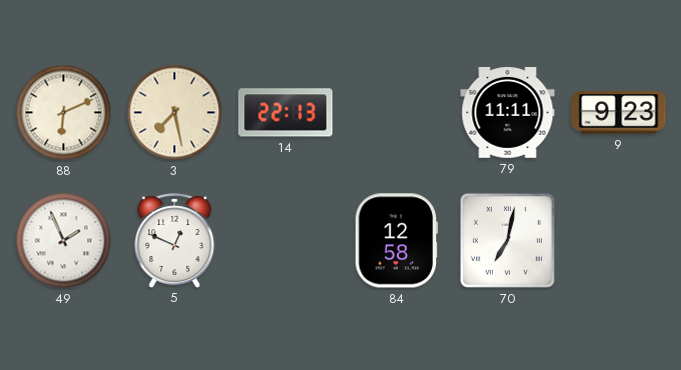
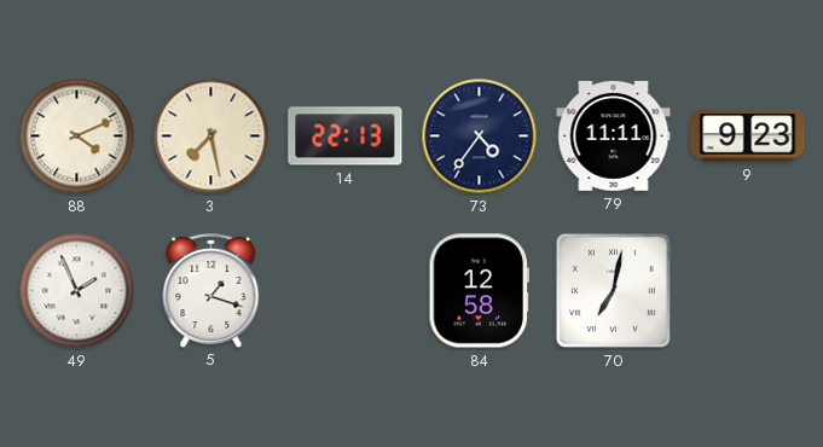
88: 6:11 -> 4:11 (77, 137)
73: none -> 4:36 (480, 137)
5: 12:49 -> 1:18 (211, 290)
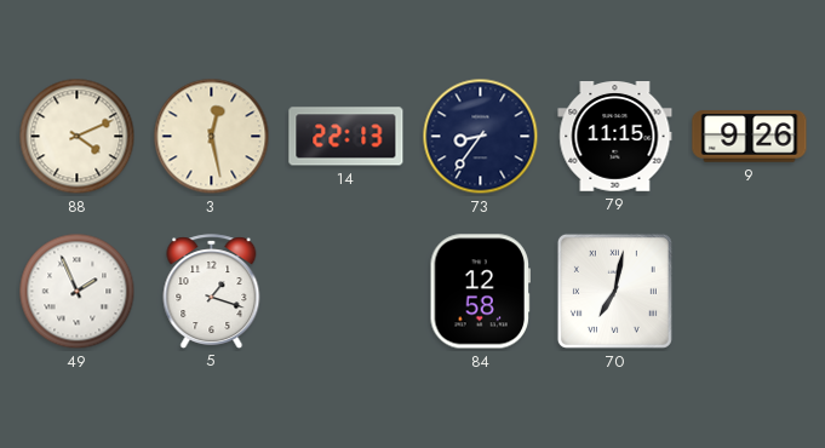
3: 7:28 -> 12:28 (212, 137)
73: 4:36 -> 8:36 (481, 137)
79: 11:11 -> 11:15 (615, 137)
9: 9:23 -> 9:26 (750, 137)
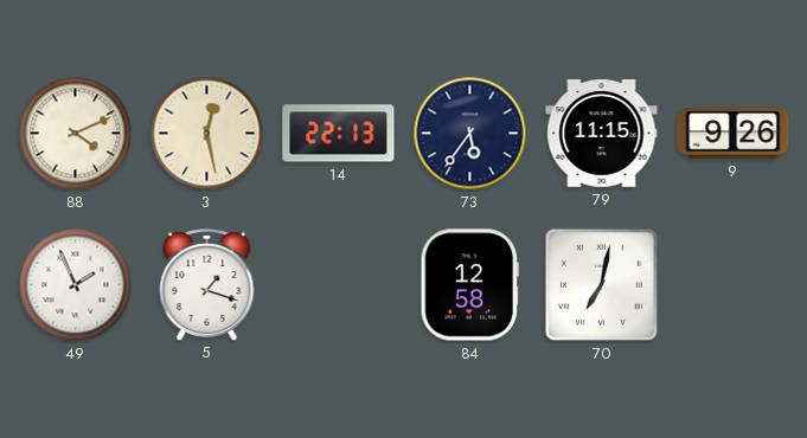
73: 8:36 -> 5:36 (470, 134)
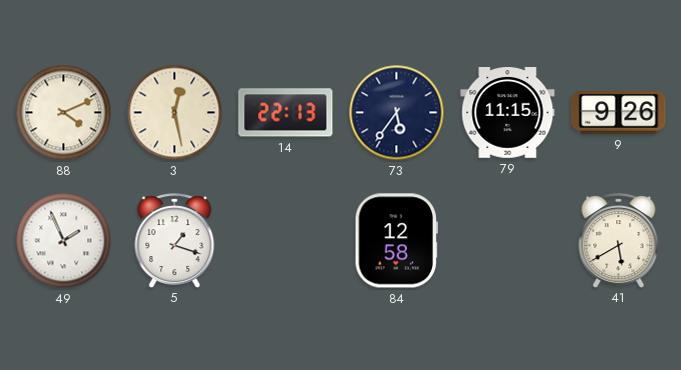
70: 7:02 -> none (601, 284)
41: none -> 5:40 (619, 240)
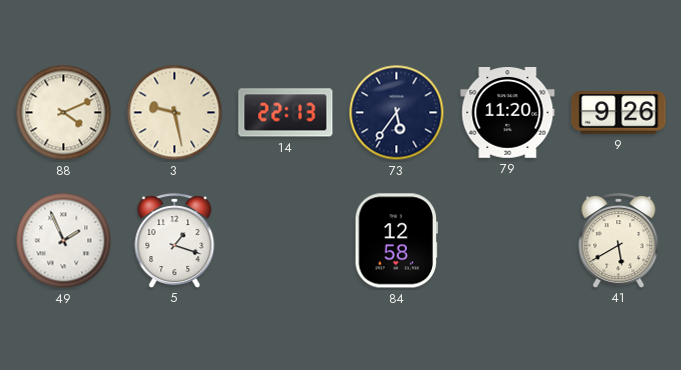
3: 12:28 -> 9:28 (175, 113)
79: 11:15 -> 11:20 (508, 113)
